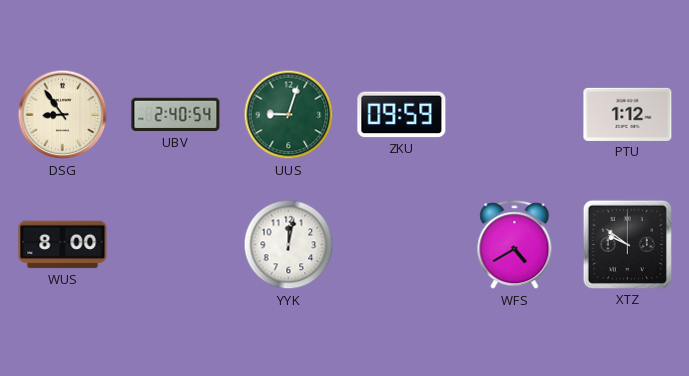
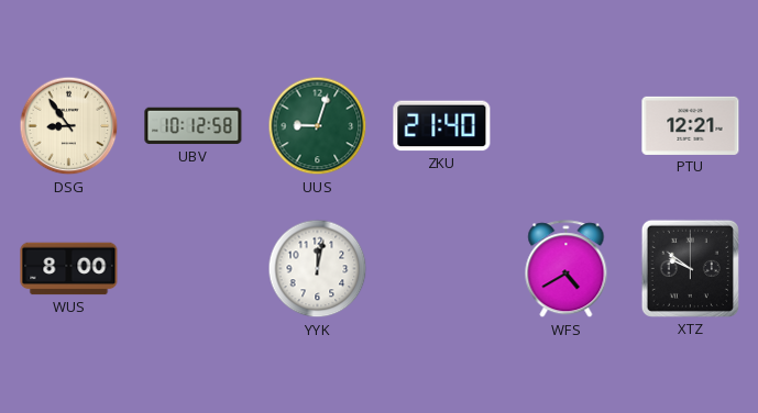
UBV: 2:40 -> 10:12 (194, 126)
ZKU: 09:59 -> 21:40 (442, 126)
PTU: 1:12 -> 12:21 (691, 125)
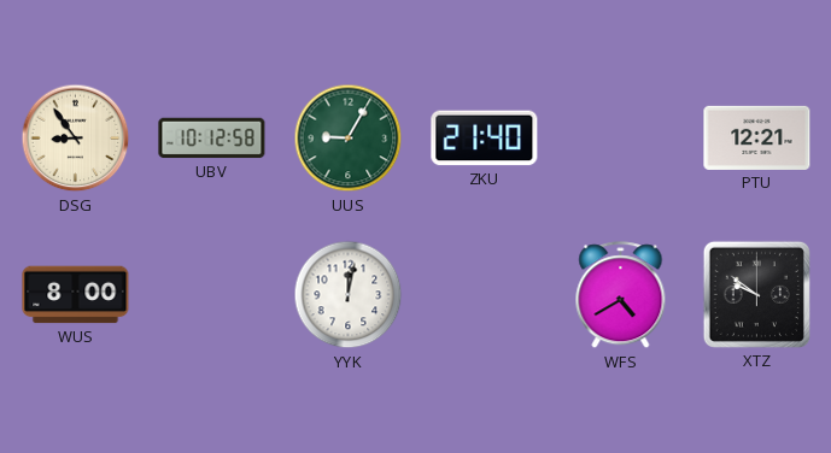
UUS: 9:03 -> 9:05 (349, 139)
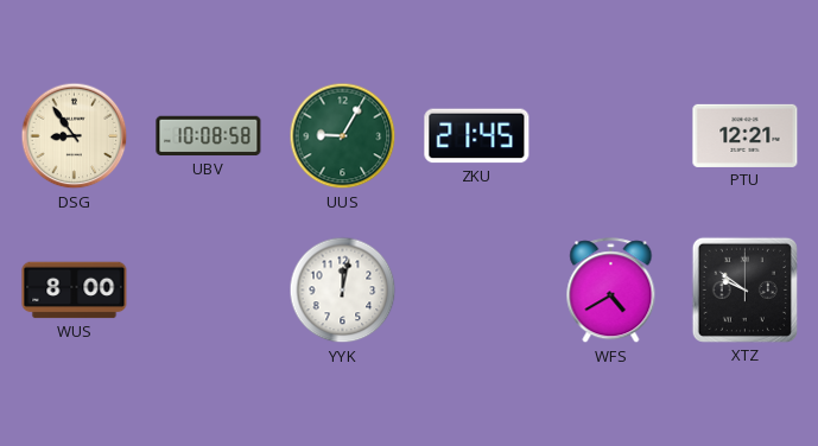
UBV: 10:12 -> 10:08 (209, 136)
ZKU: 21:40 -> 21:45 (477, 136)
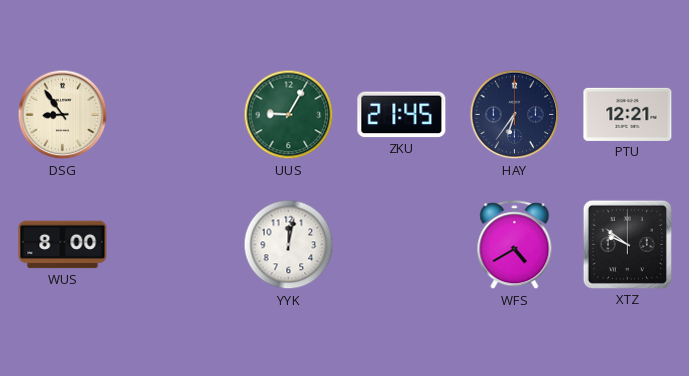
UBV: 10:08 -> none (209, 136)
HAY: none -> 6:36 (515, 115)
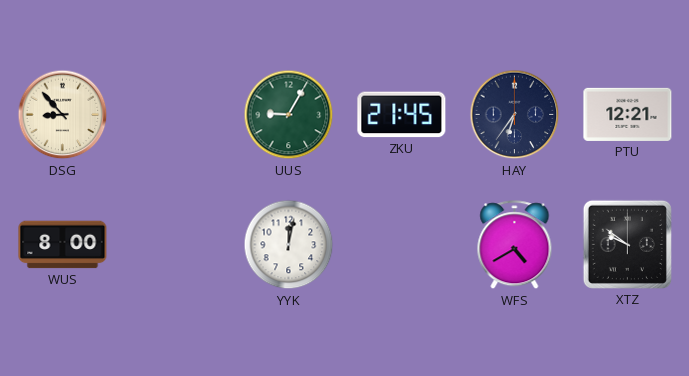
DSG: 8:54 -> 8:53 (63, 115)
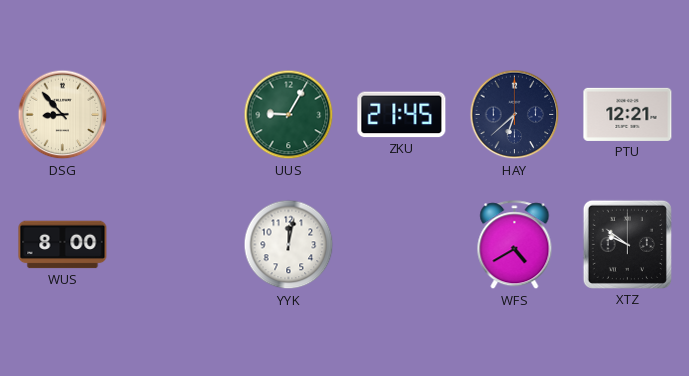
HAY: 6:36 -> 6:38 (515, 115)
